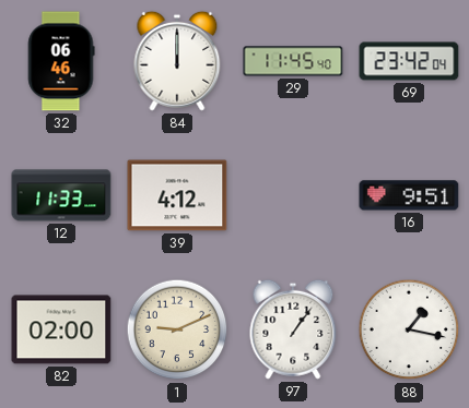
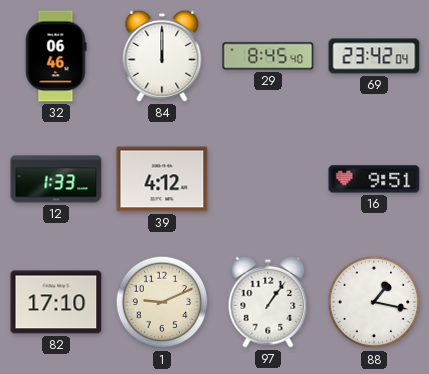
29: 11:45 -> 8:45 (268, 56)
12: 11:33 -> 1:33 (56, 179)
82: 02:00 -> 17:10 (56, 302)
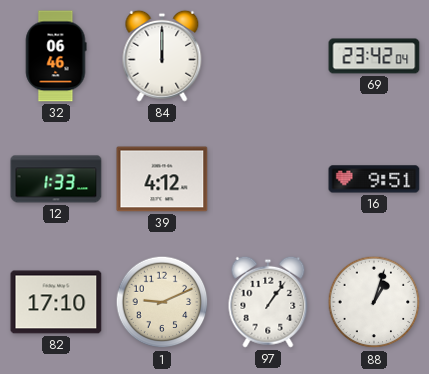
29: 8:45 -> none (268, 56)
88: 1:17 -> 1:03 (374, 302)
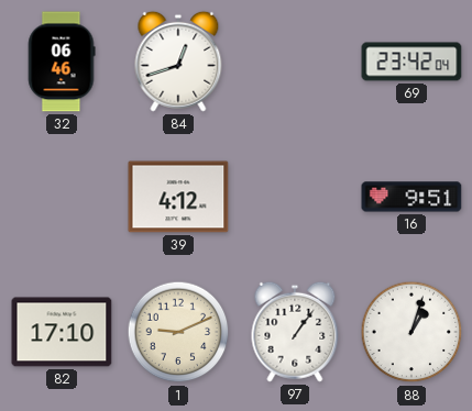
84: 12:00 -> 12:42 (178, 62)
12: 1:33 -> none (56, 179)
